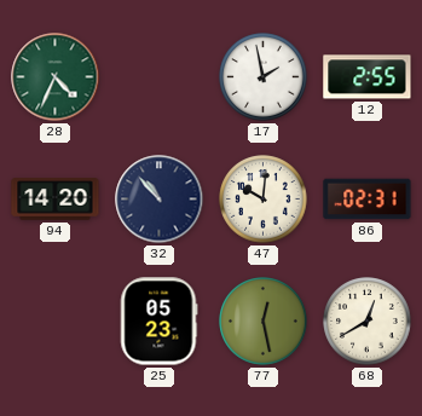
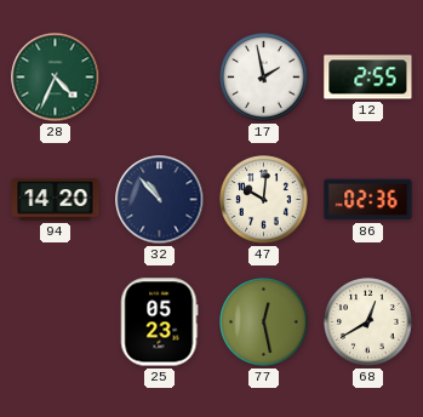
86: 02:31 -> 02:36 (368, 200)
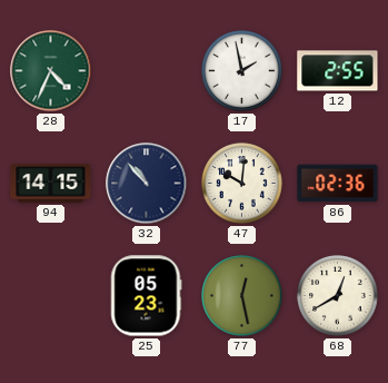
94: 14:20 -> 14:15 (51, 184)
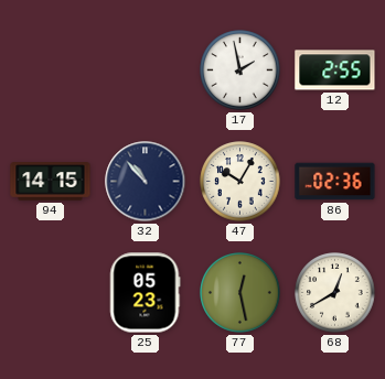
28: 4:34 -> none (51, 71)
47: 10:01 -> 10:05 (240, 182)
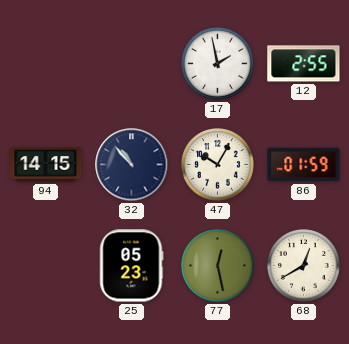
86: 02:36 -> 01:59 (304, 165)
